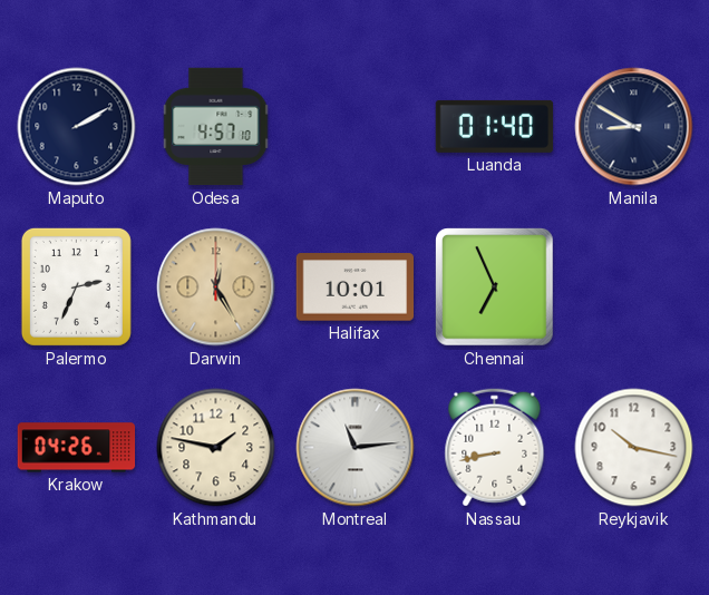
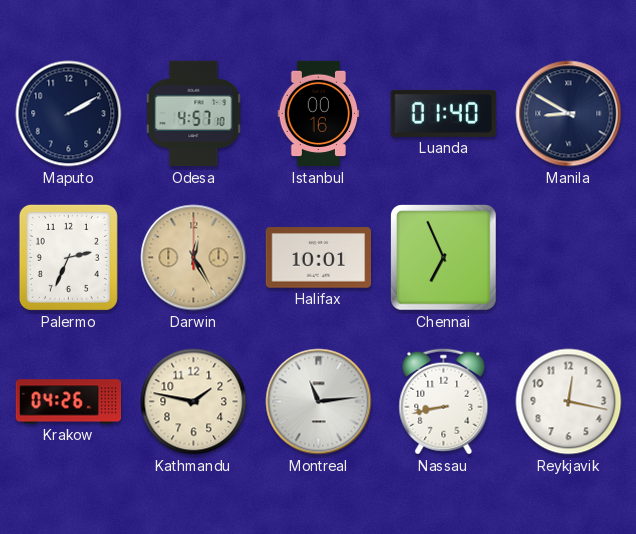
Istanbul: none -> 00:16 (319, 114)
Reykjavik: 10:17 -> 12:17 (569, 402)
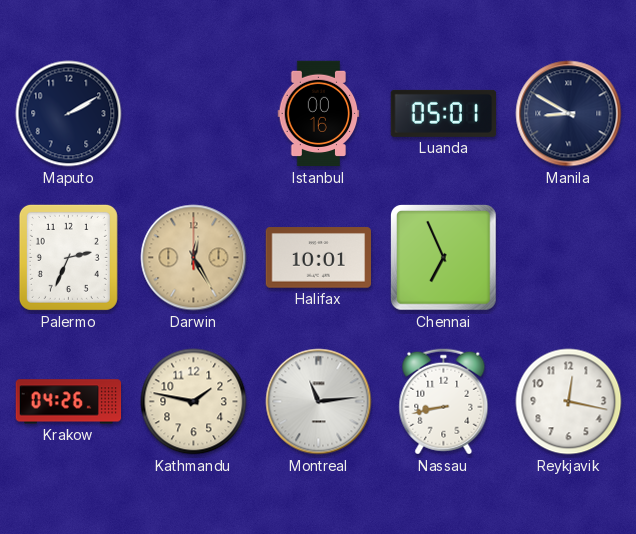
Odesa: 4:57 -> none (194, 114)
Luanda: 01:40 -> 05:01 (444, 113)
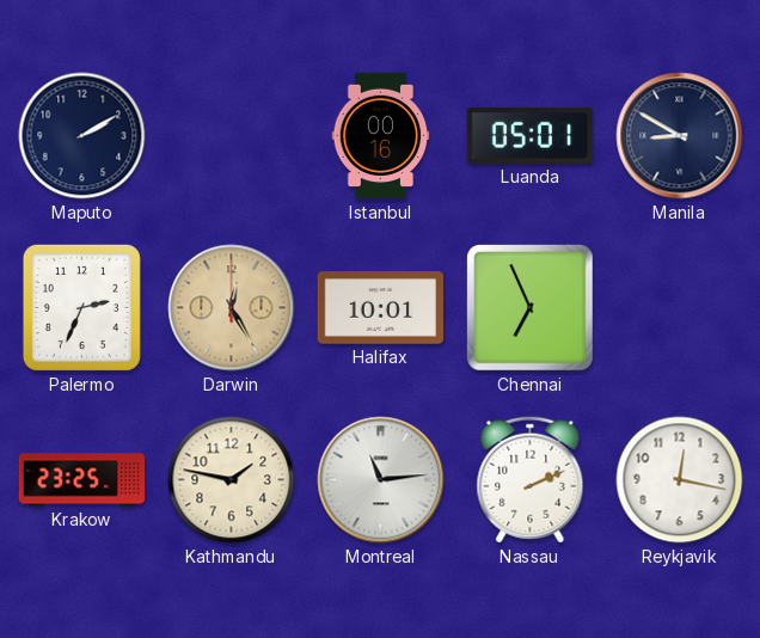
Krakow: 04:26 -> 23:25 (82, 480)
Nassau: 8:43 -> 2:11 (531, 480)
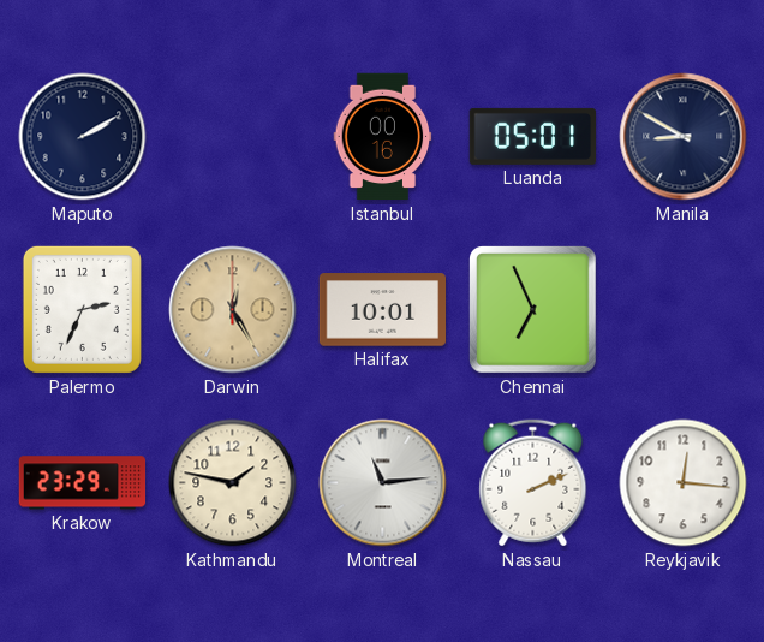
Krakow: 23:25 -> 23:29 (83, 483)
Reykjavik: 12:17 -> 12:16 (684, 483)
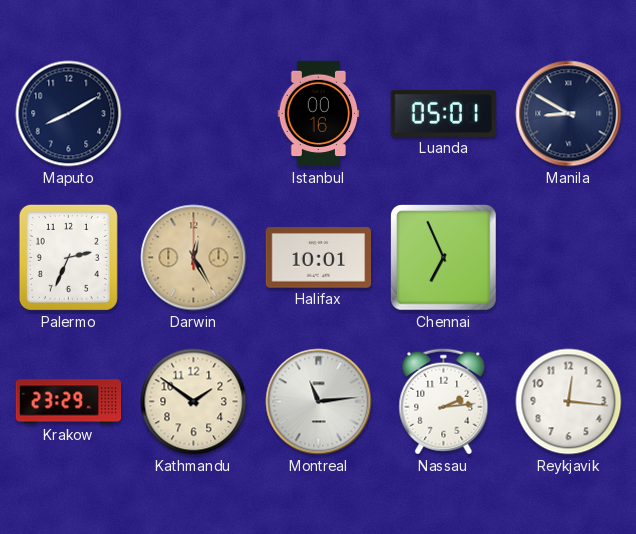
Maputo: 2:10 -> 8:10 (69, 114)
Kathmandu: 1:47 -> 1:51 (194, 402)
Nassau: 2:11 -> 2:14 (444, 402)
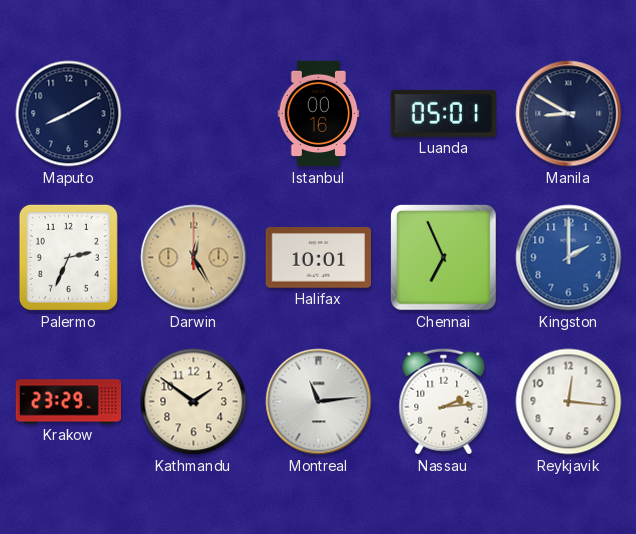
Kingston: none -> 2:00 (569, 258)
